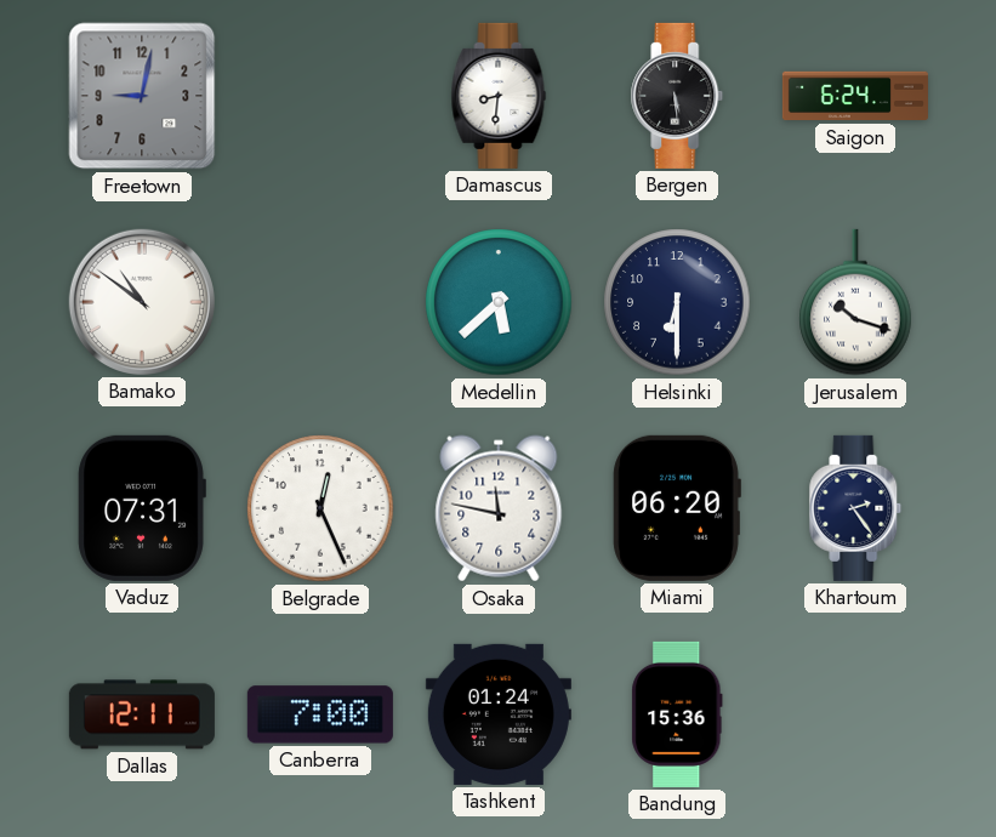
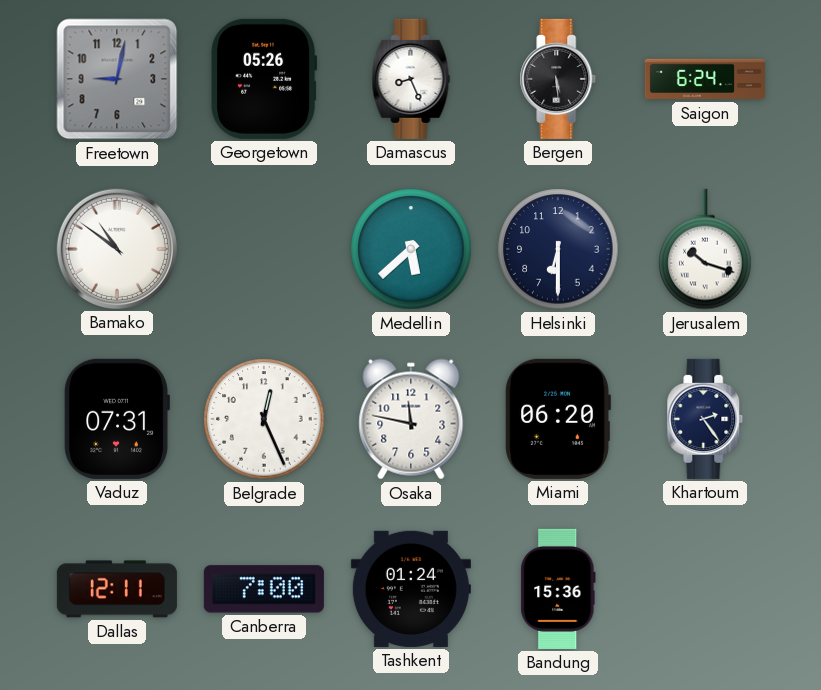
Georgetown: none -> 05:26 (264, 79)
Damascus: 8:31 -> 8:26 (411, 79)
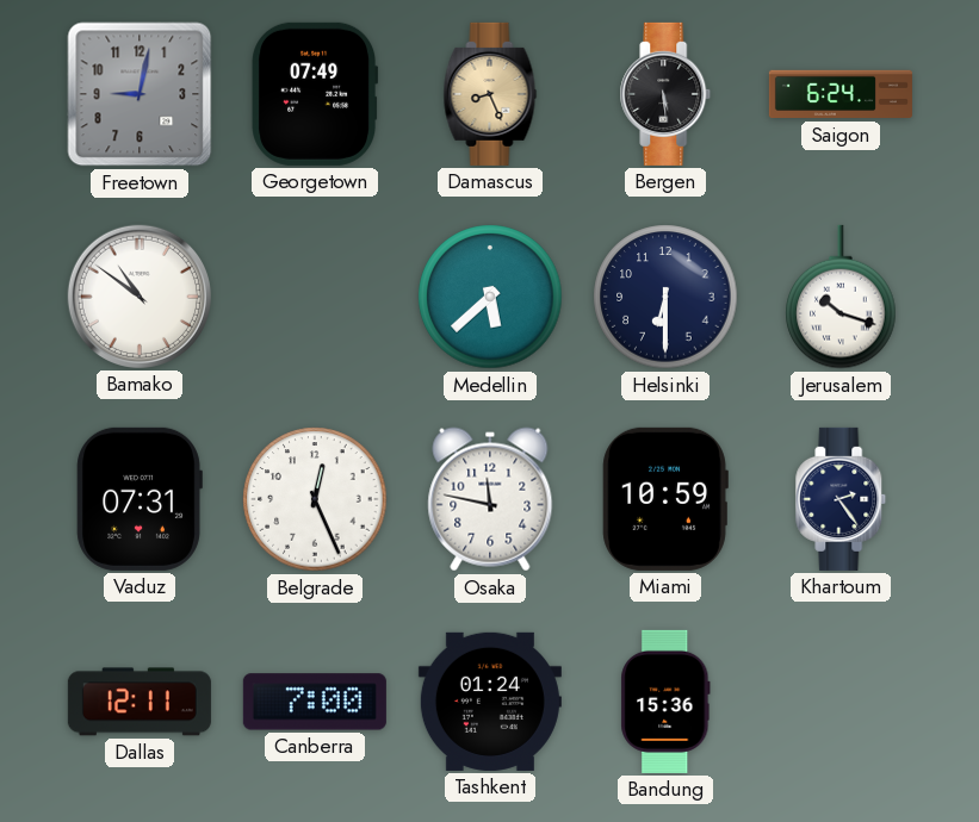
Georgetown: 05:26 -> 07:49 (315, 94)
Damascus dial: white -> champagne (490, 94)
Miami: 06:20 -> 10:59 (665, 499)
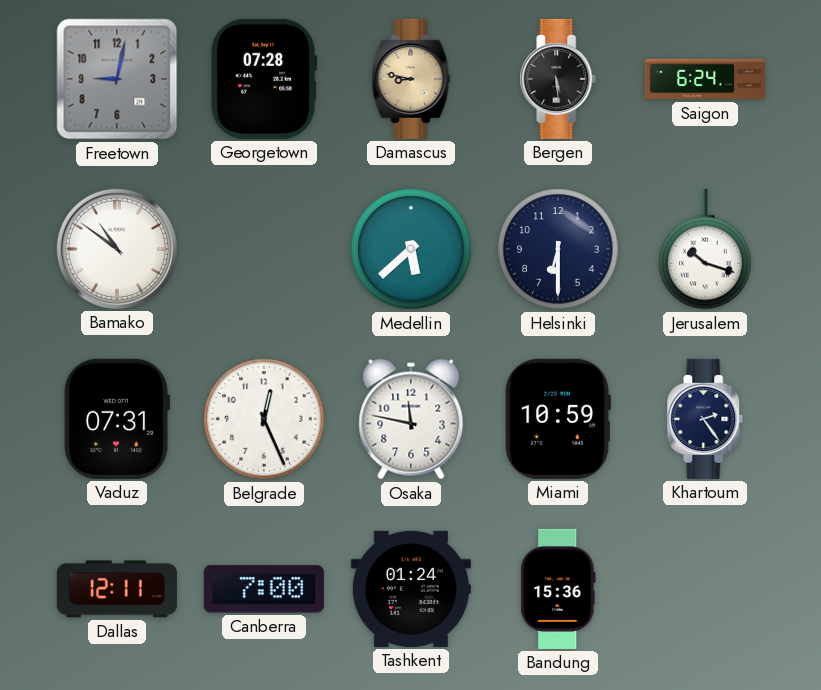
Georgetown: 07:49 -> 07:28 (264, 79)
Damascus: 8:26 -> 8:47 (411, 79)
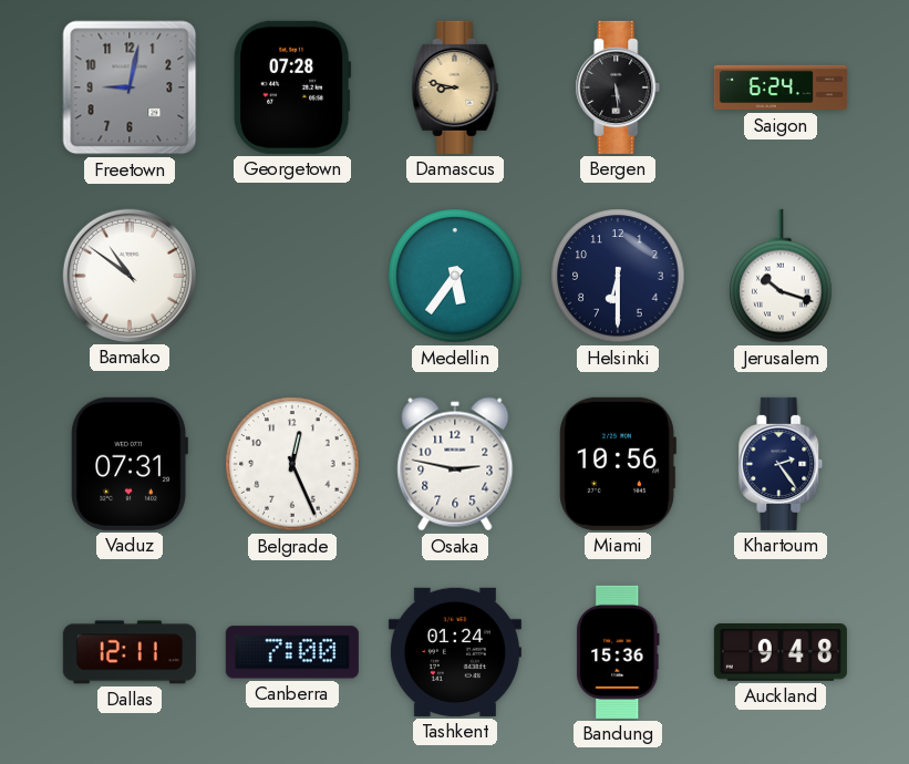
Medellin: 5:38 -> 5:36 (455, 276)
Osaka: 11:47 -> 2:47 (455, 464)
Miami: 10:59 -> 10:56 (618, 464)
Auckland: none -> 9:48 (781, 653)
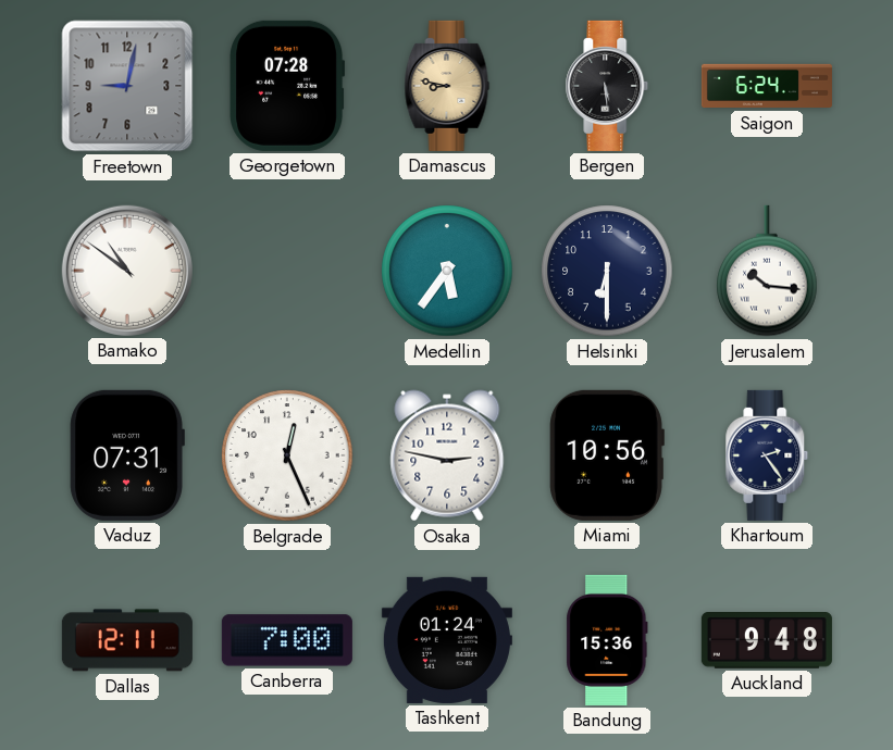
Jerusalem: 10:18 -> 10:16 (767, 271)
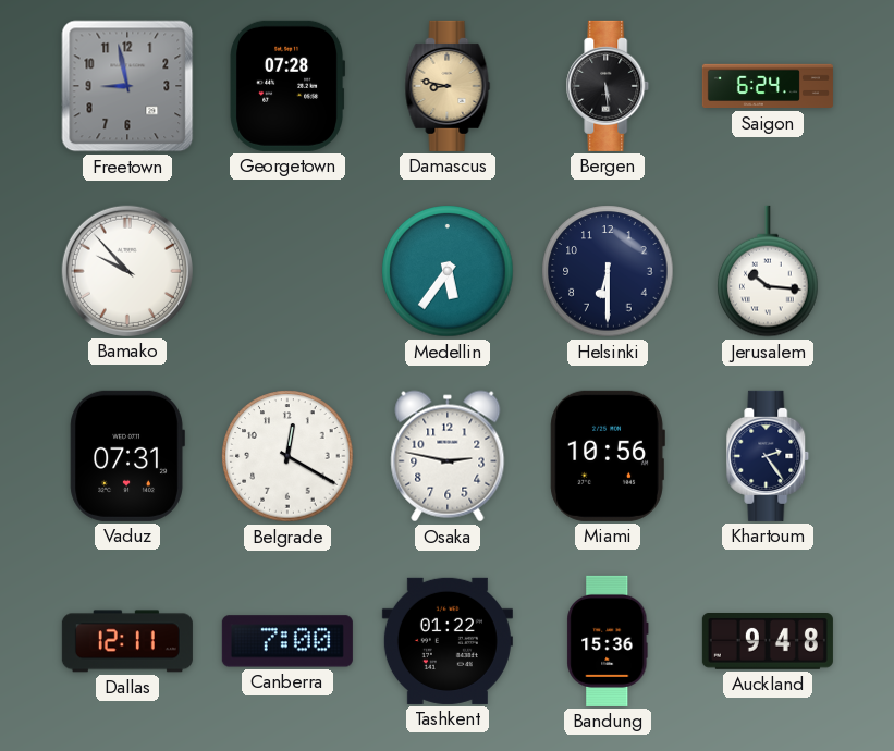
Freetown: 9:02 -> 8:58 (127, 86)
Bamako: 10:51 -> 9:53 (127, 271)
Belgrade: 12:26 -> 12:20 (287, 456)
Tashkent: 01:24 -> 01:22 (448, 641)
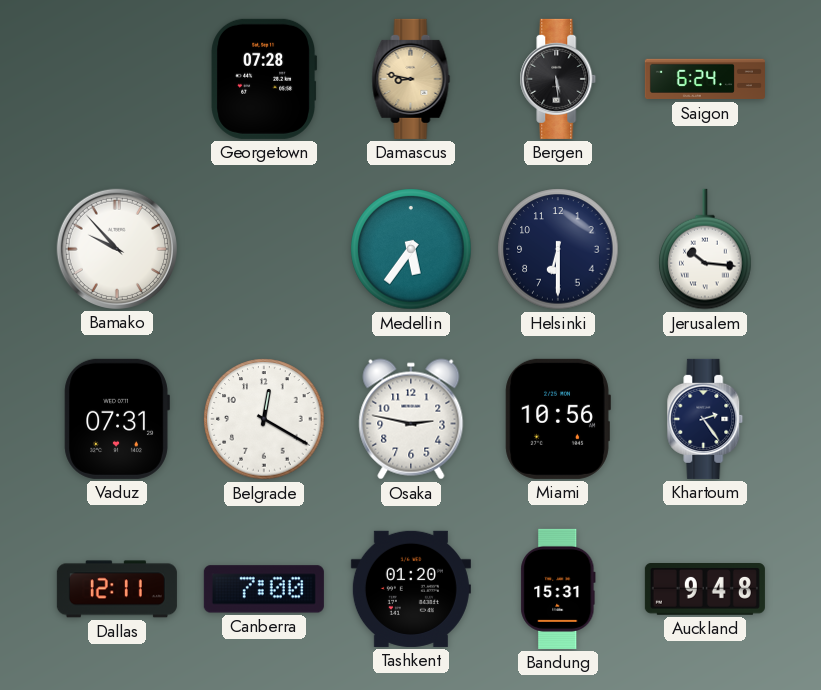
Freetown: 8:58 -> none (127, 86)
Tashkent: 01:22 -> 01:20 (411, 589)
Bandung: 15:36 -> 15:31 (558, 589)
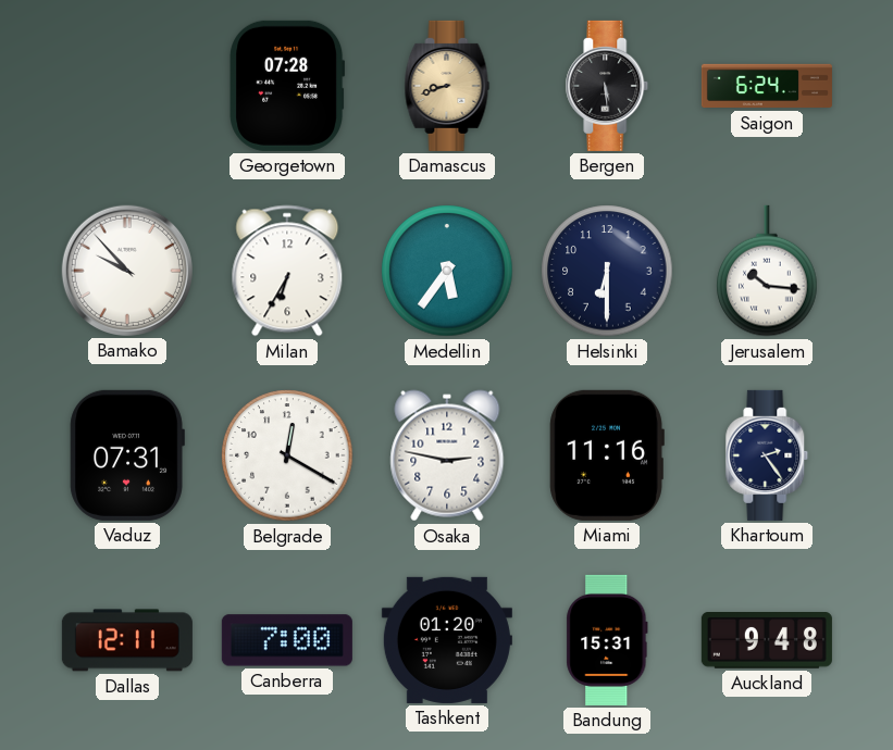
Damascus: 8:47 -> 8:42 (447, 86)
Milan: none -> 6:35 (287, 271)
Miami: 10:56 -> 11:16 (607, 455)
